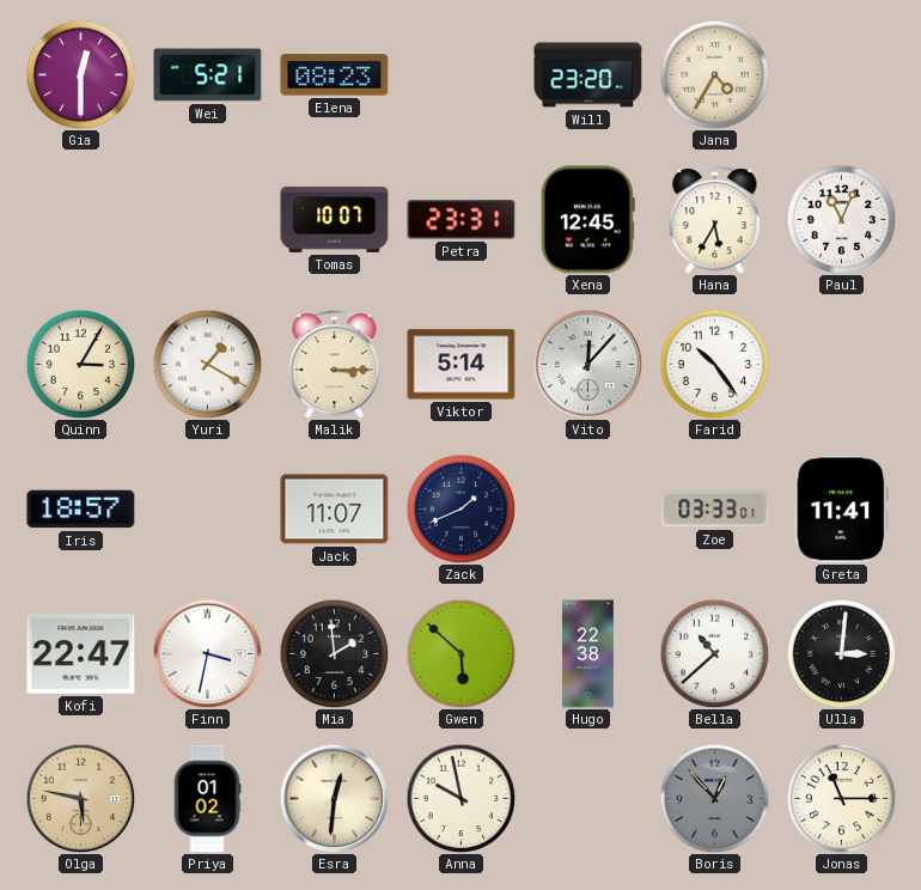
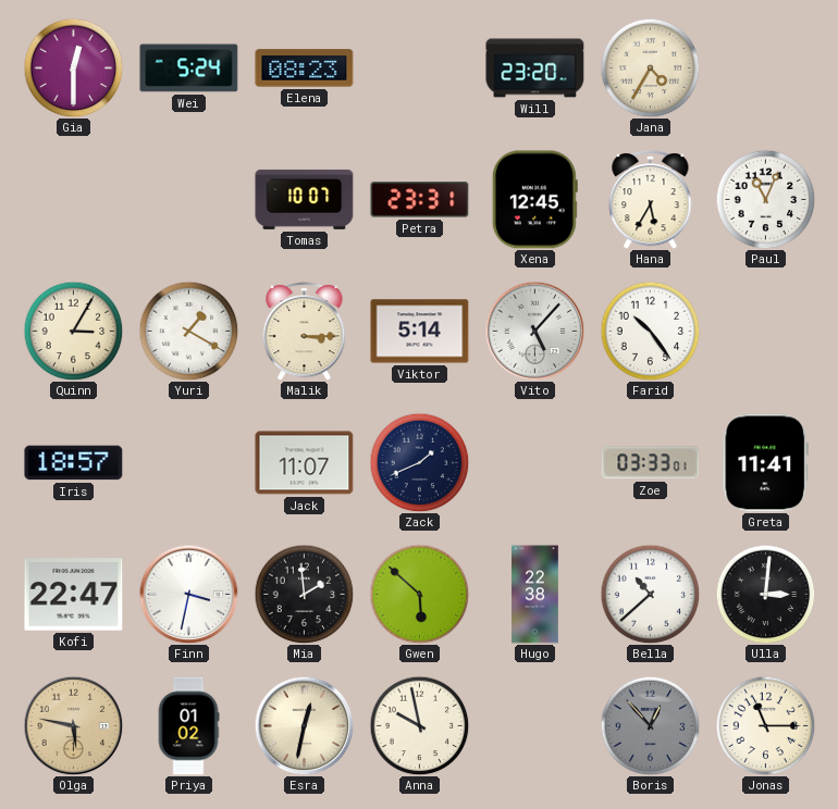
Wei: 5:21 -> 5:24 (189, 69)
Vito: 12:07 -> 5:07 (534, 331)
Esra: 12:31 -> 12:32 (304, 725)
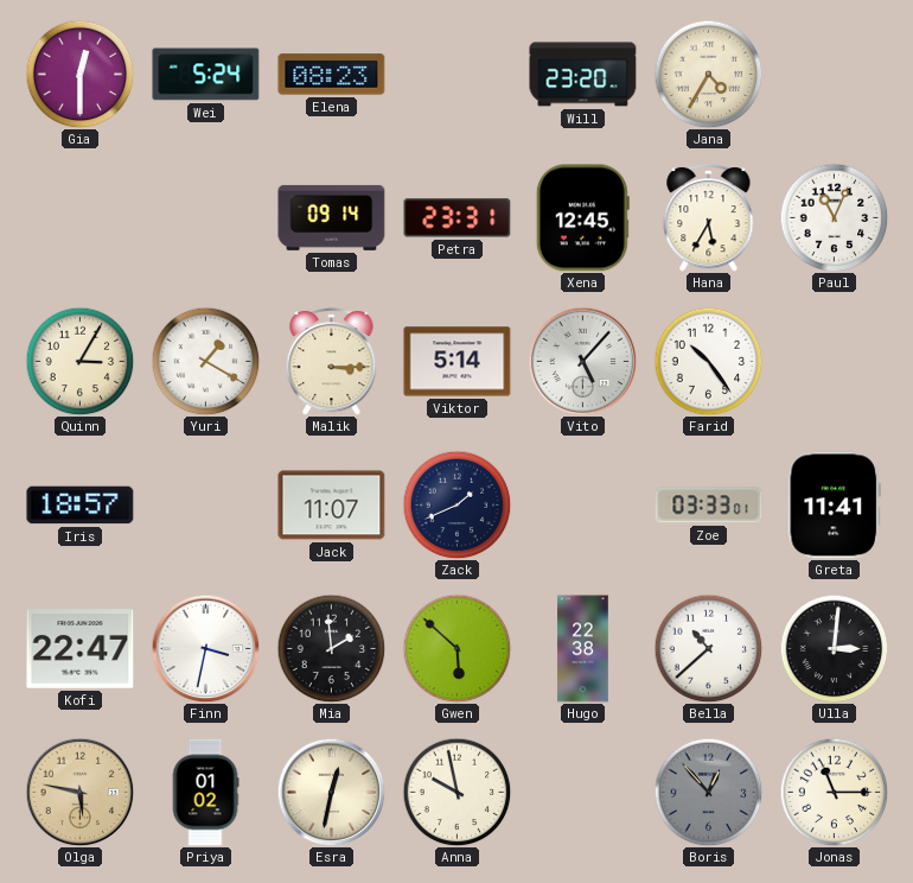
Tomas: 10:07 -> 09:14 (332, 217)
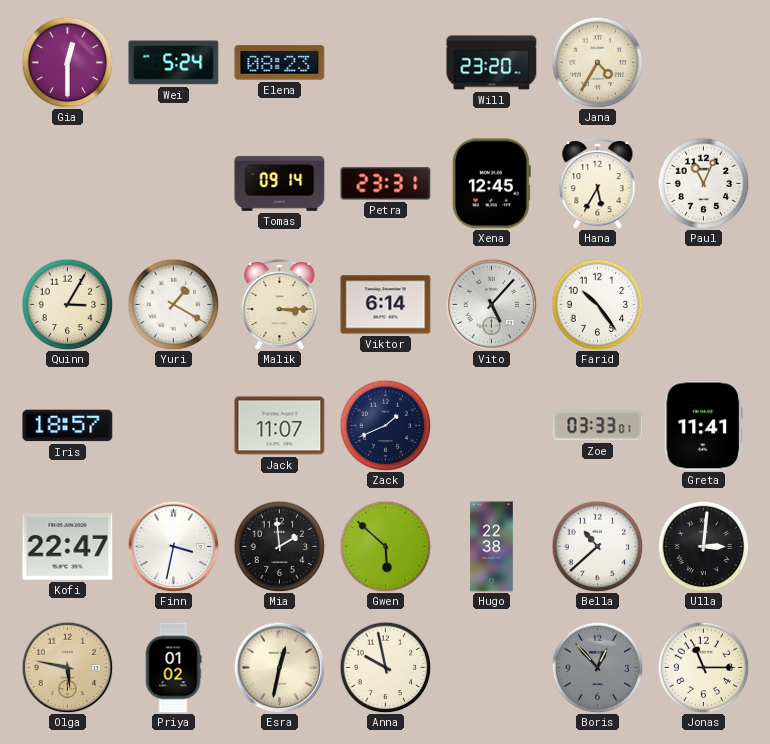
Viktor: 5:14 -> 6:14 (386, 305)
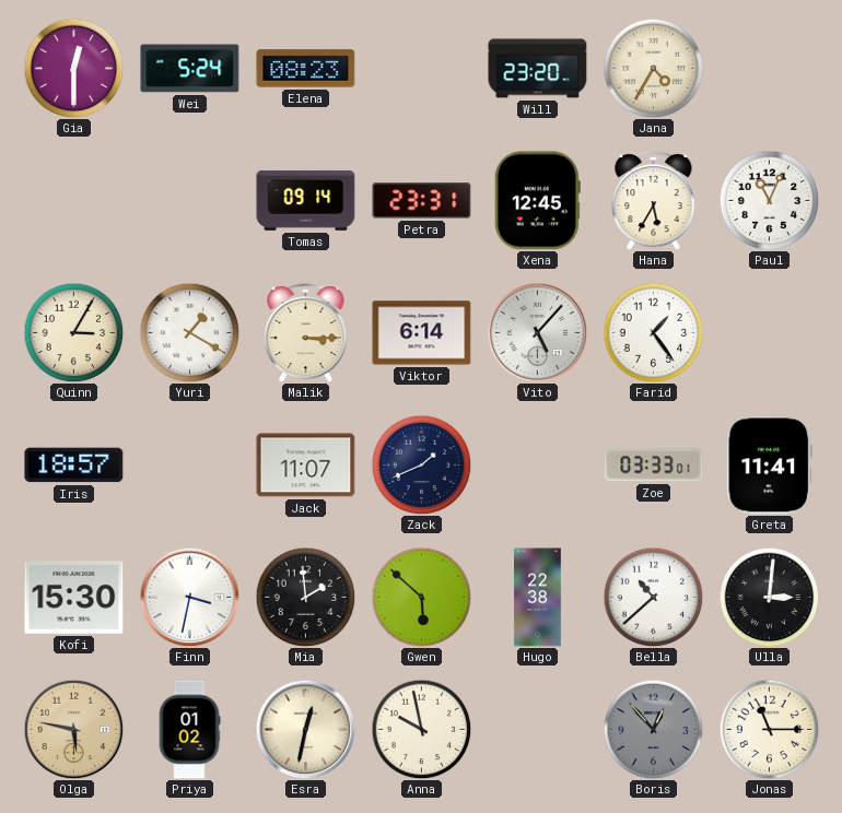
Farid: 10:24 -> 1:24 (653, 332)
Kofi: 22:47 -> 15:30 (74, 598)
